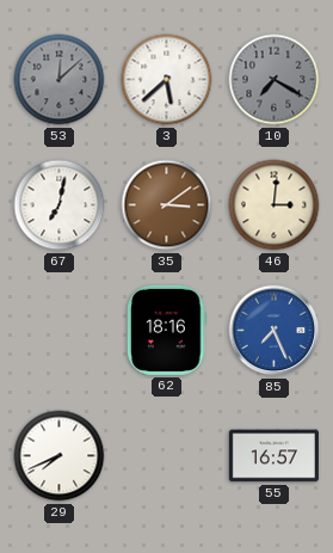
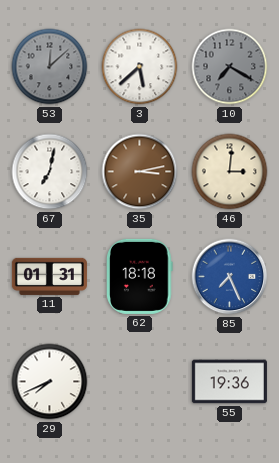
35: 3:09 -> 3:13 (140, 172)
11: none -> 01:31 (49, 276)
62: 18:16 -> 18:18 (140, 276)
55: 16:57 -> 19:36 (229, 382)
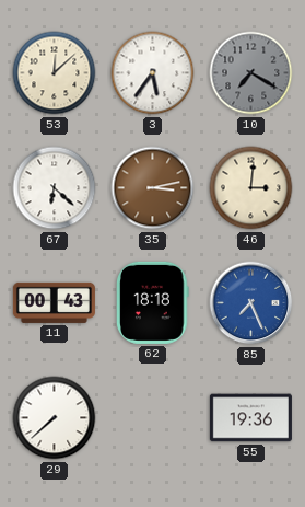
53 dial: grey -> cream (55, 73)
3: 5:38 -> 5:36 (153, 73)
67: 7:02 -> 6:22 (55, 188)
11: 01:31 -> 00:43 (54, 302)
29: 7:41 -> 7:38 (55, 418)
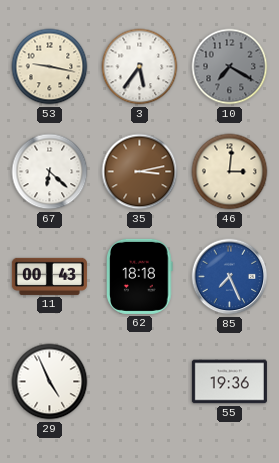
53: 12:08 -> 9:17 (50, 67)
29: 7:38 -> 4:56 (50, 382)
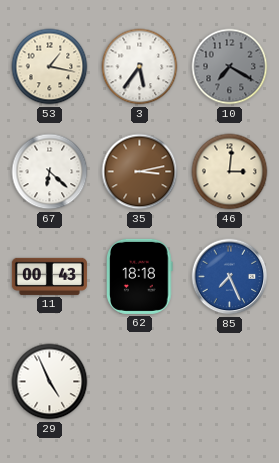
53: 9:17 -> 1:17 (50, 67)
55: 19:36 -> none (229, 382)
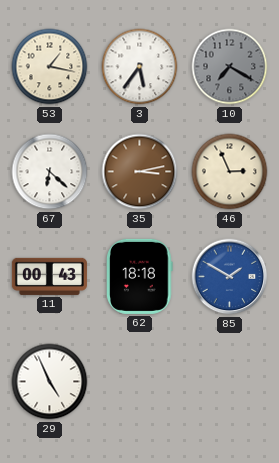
46: 3:01 -> 2:56 (230, 172)
85: 7:26 -> 1:50 (230, 277)
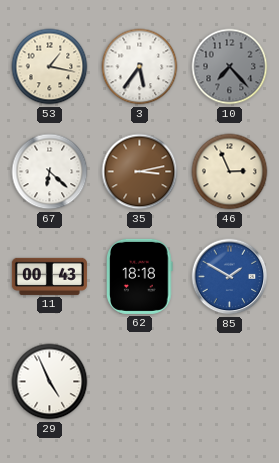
10: 7:20 -> 7:23 (230, 67)
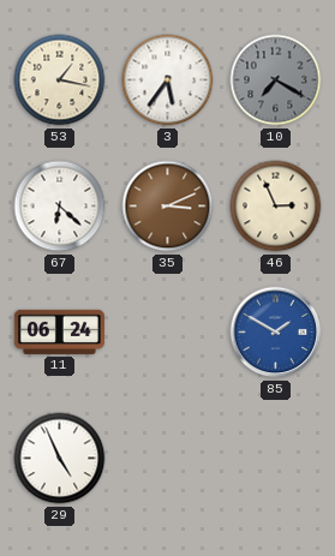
10: 7:23 -> 7:20 (276, 80)
35: 3:13 -> 3:11 (168, 207)
11: 00:43 -> 06:24 (59, 331)
62: 18:18 -> none (140, 276)
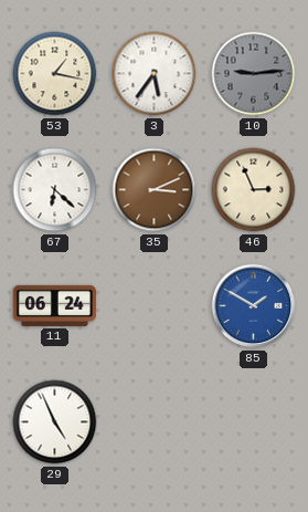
10: 7:20 -> 9:14 (254, 74)
